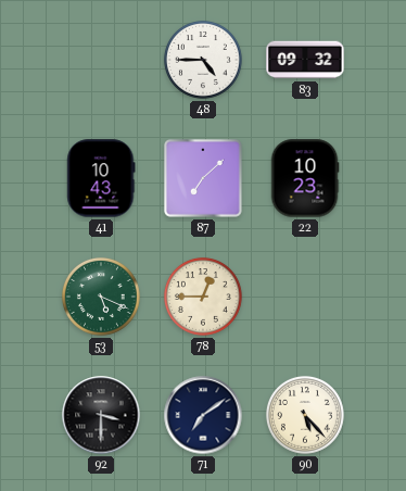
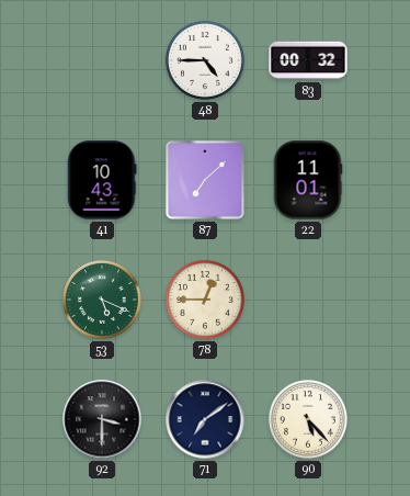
83: 09:32 -> 00:32 (308, 60)
22: 10:23 -> 11:01 (308, 180)
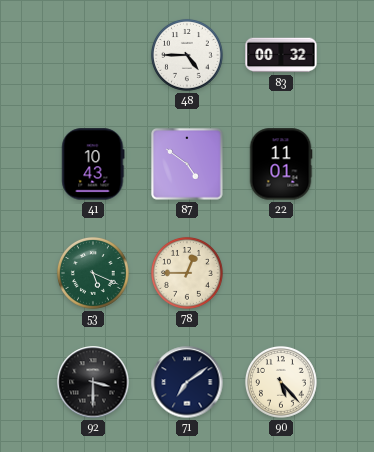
87: 7:08 -> 4:51 (188, 165)
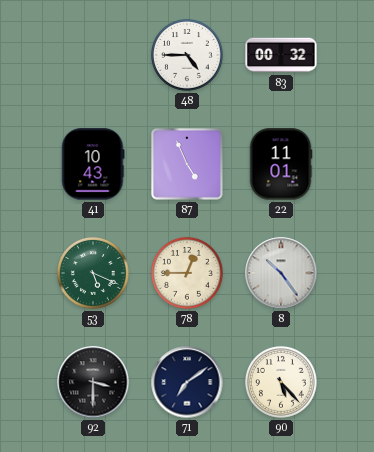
87: 4:51 -> 4:56 (188, 165)
8: none -> 10:24 (281, 273)
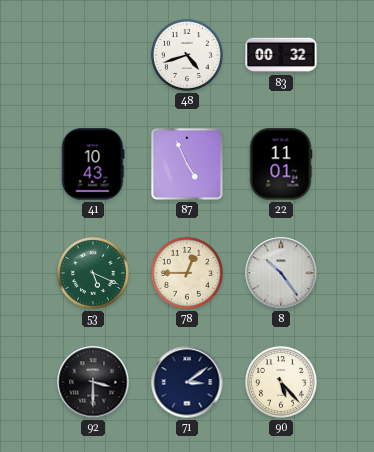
48: 4:45 -> 4:42 (187, 55)
71: 7:09 -> 3:09 (187, 382)
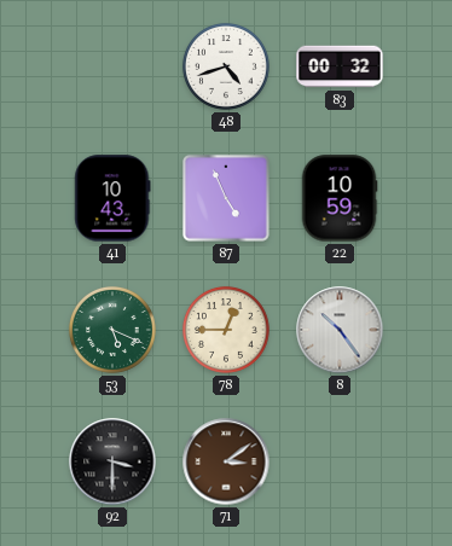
22: 11:01 -> 10:59 (340, 198)
71 dial: navy -> brown (226, 461)
90: 5:23 -> none (281, 382)
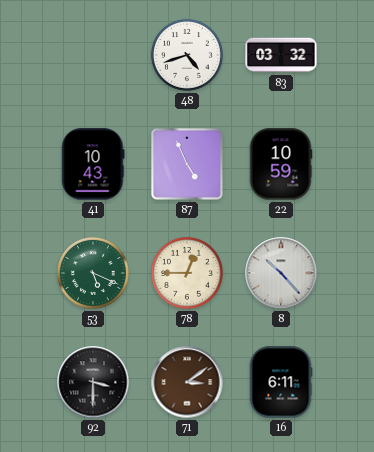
83: 00:32 -> 03:32 (281, 55)
8: 10:24 -> 10:23 (281, 273)
16: none -> 6:11 (281, 382)
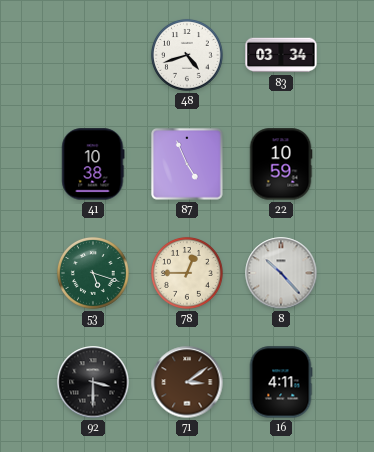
83: 03:32 -> 03:34 (281, 55)
41: 10:43 -> 10:38 (93, 164)
53: 5:19 -> 5:18 (93, 273)
16: 6:11 -> 4:11 (281, 382)
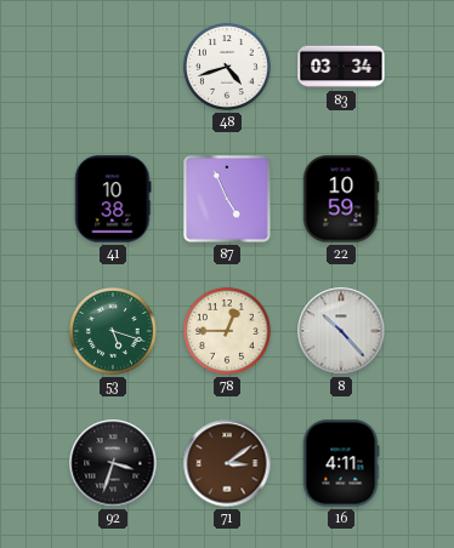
92: 3:30 -> 3:33 (113, 463)
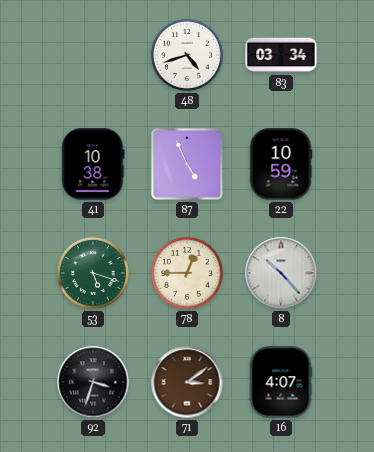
16: 4:11 -> 4:07 (281, 382)
